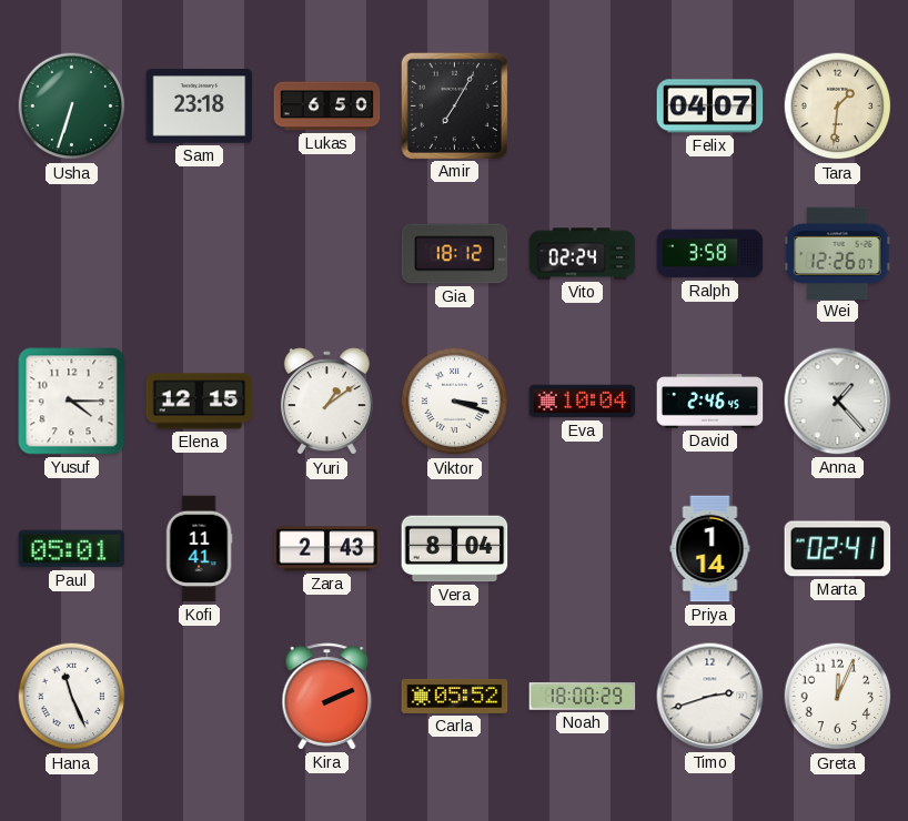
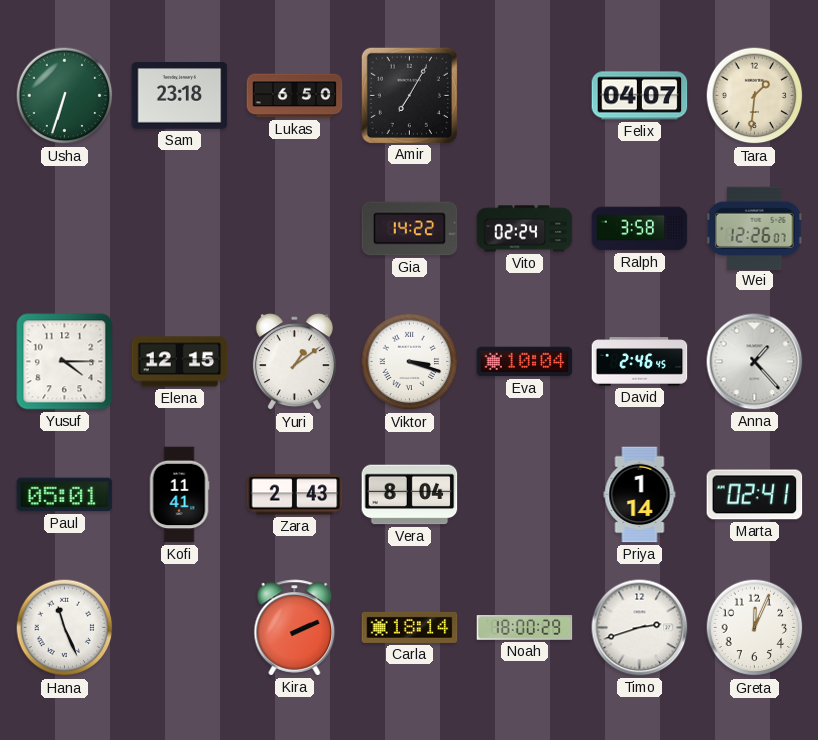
Gia: 18:12 -> 14:22 (410, 229)
Carla: 05:52 -> 18:14 (410, 627)
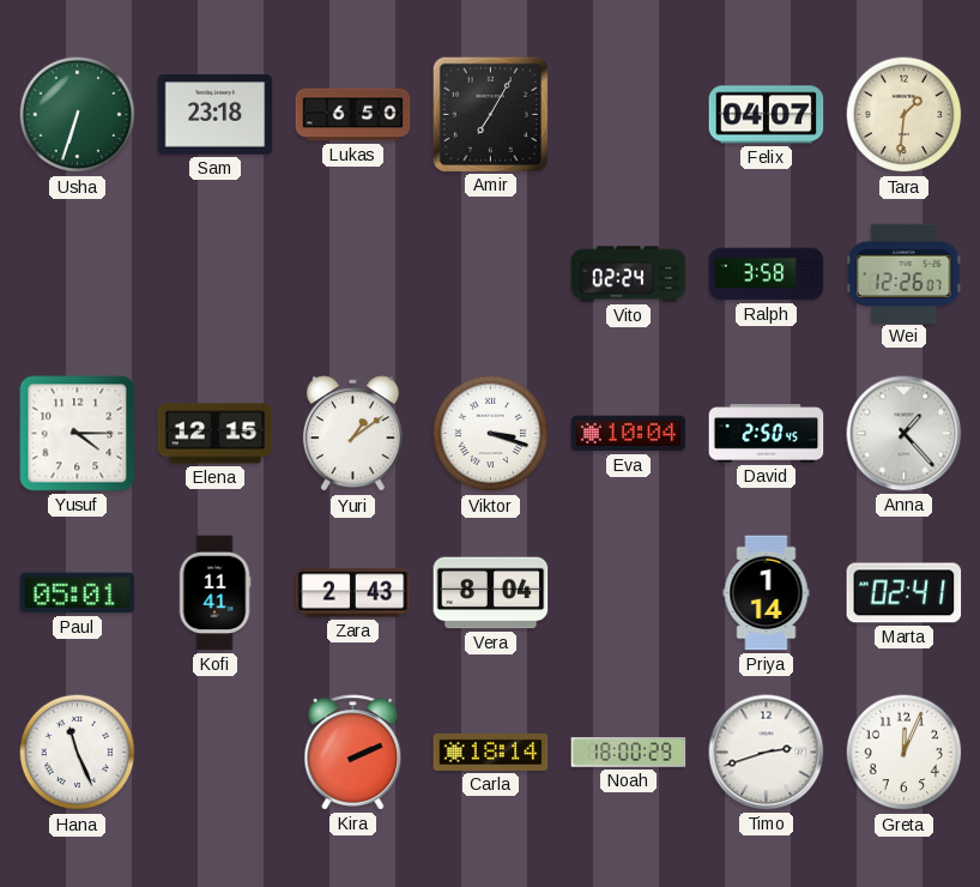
Gia: 14:22 -> none (410, 229)
David: 2:46 -> 2:50 (767, 434)
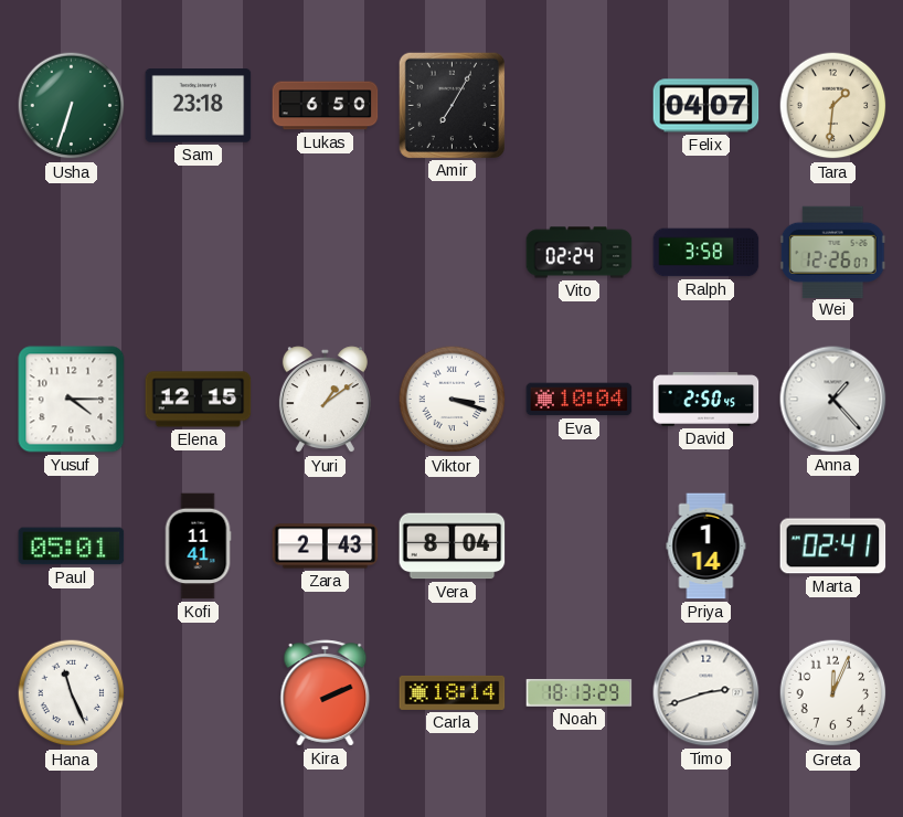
Noah: 18:00 -> 18:13 (580, 693)
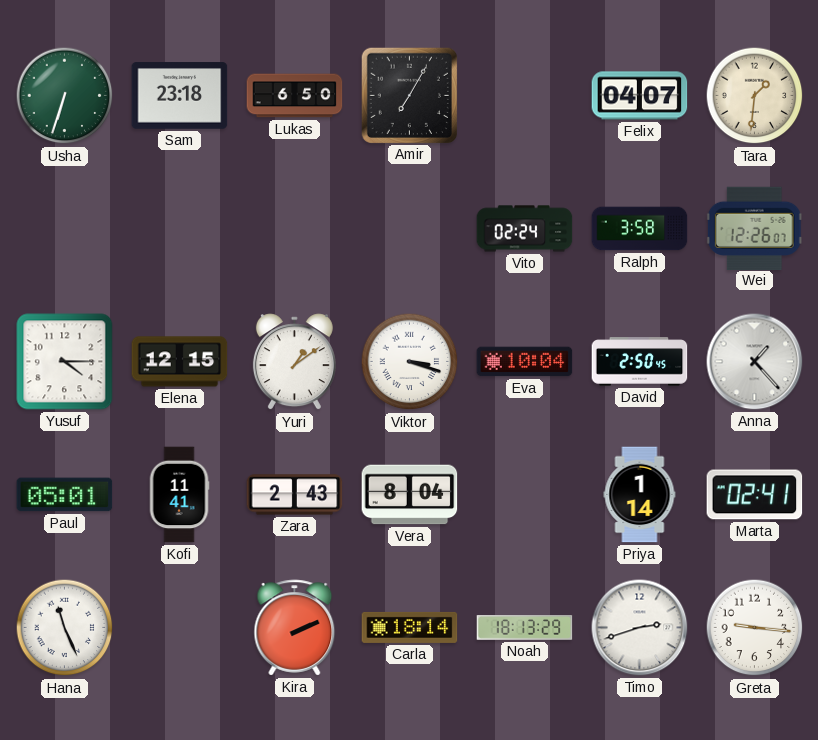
Greta: 12:04 -> 9:16 (755, 628)
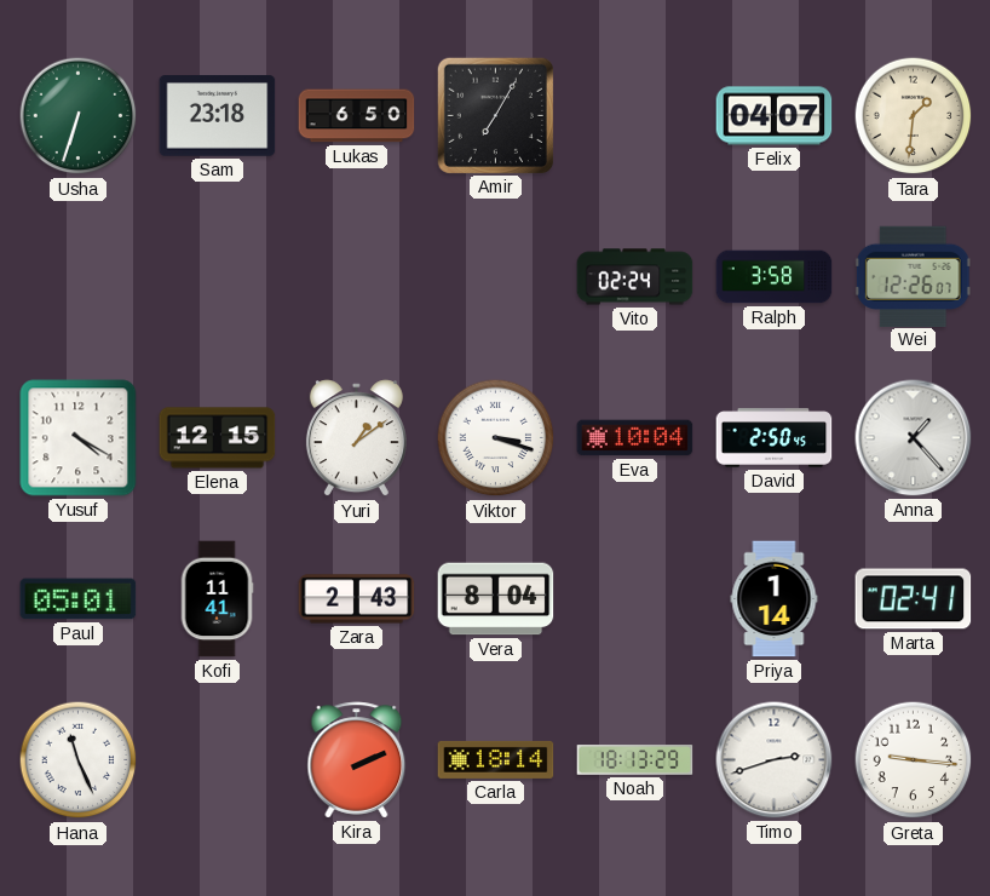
Yusuf: 4:15 -> 4:20 (79, 438)
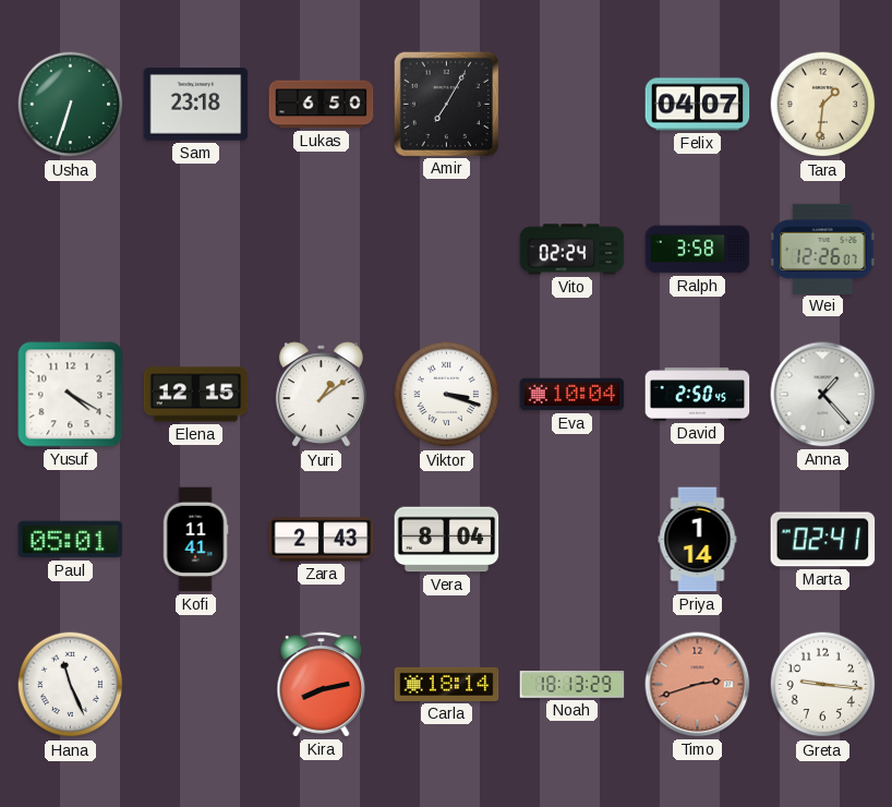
Kira: 2:11 -> 8:13 (322, 685)
Timo dial: white -> salmon (698, 685)
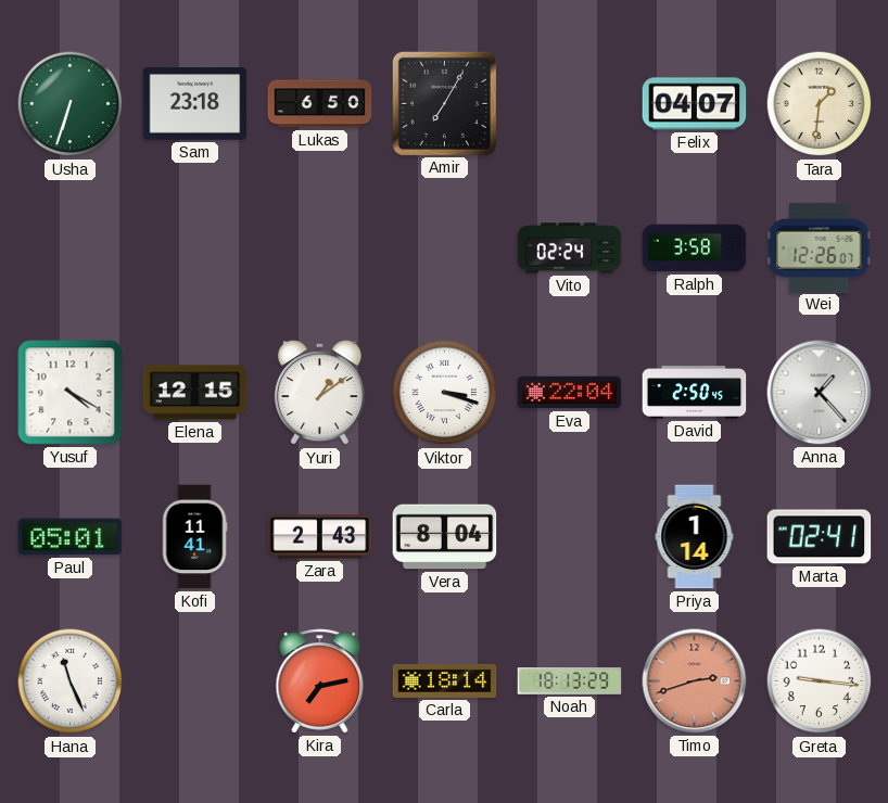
Eva: 10:04 -> 22:04 (570, 393)
Kira: 8:13 -> 7:13 (320, 681)
